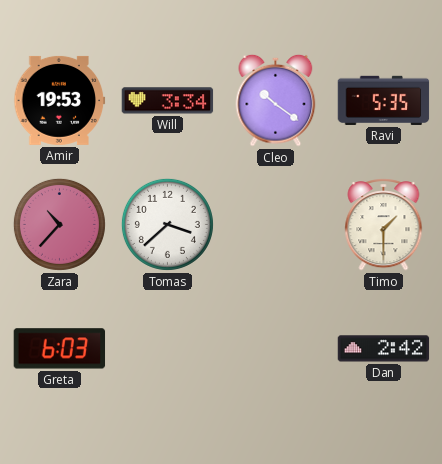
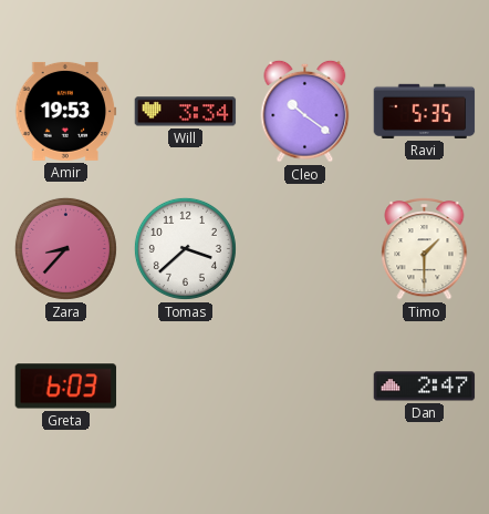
Zara: 10:37 -> 8:37 (65, 248)
Dan: 2:42 -> 2:47 (425, 387)
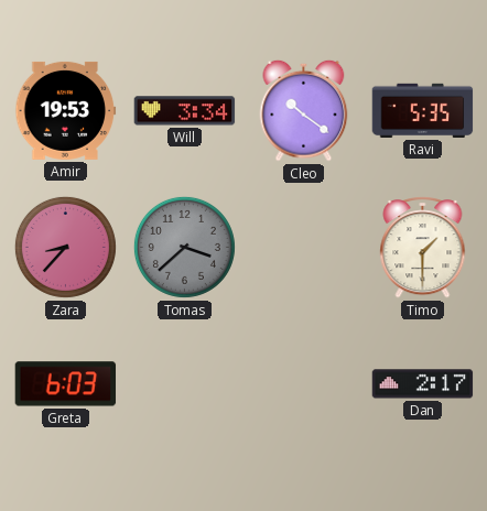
Tomas dial: white -> grey (184, 247)
Dan: 2:47 -> 2:17 (423, 384)
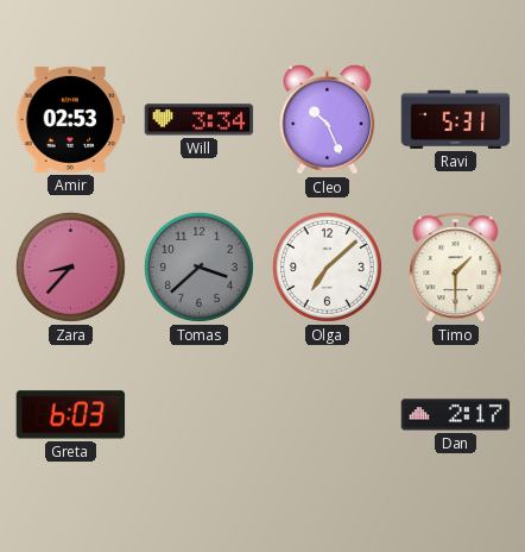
Amir: 19:53 -> 02:53 (71, 119)
Cleo: 10:21 -> 10:26 (328, 119)
Ravi: 5:35 -> 5:31 (456, 119)
Olga: none -> 7:08 (327, 266)
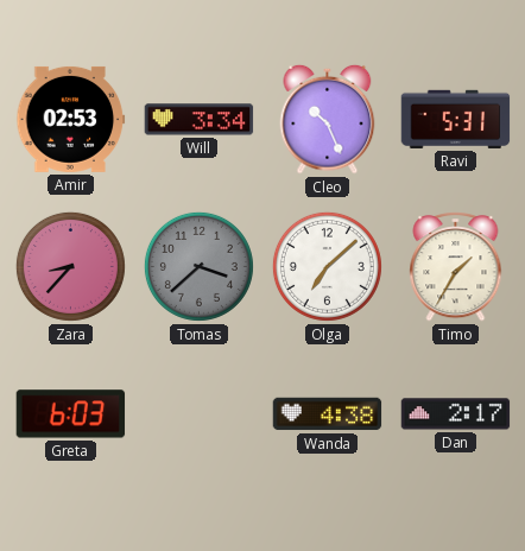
Timo: 1:30 -> 1:35 (456, 267)
Wanda: none -> 4:38 (328, 414)
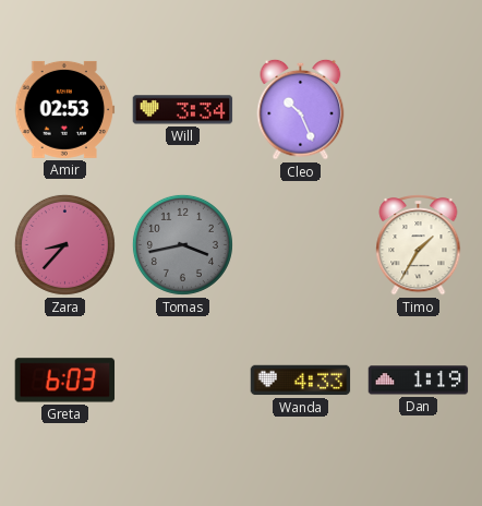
Ravi: 5:31 -> none (456, 119)
Tomas: 3:38 -> 3:43 (182, 244)
Olga: 7:08 -> none (327, 266)
Wanda: 4:38 -> 4:33 (301, 381)
Dan: 2:17 -> 1:19 (419, 381)
